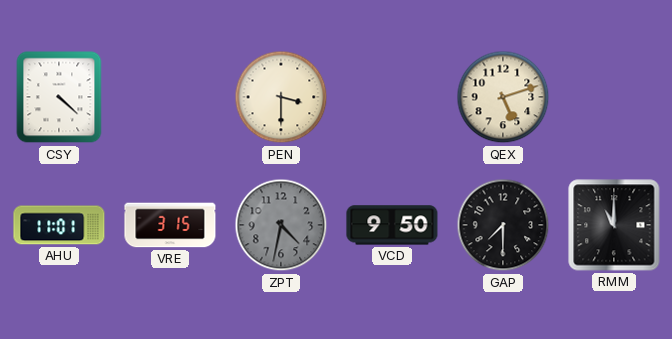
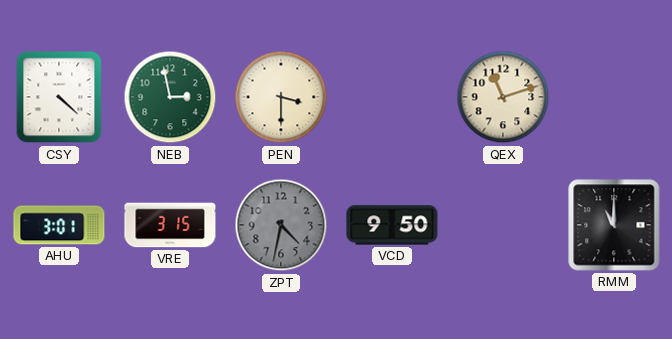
NEB: none -> 2:58 (170, 97)
QEX: 5:12 -> 11:12 (503, 97)
AHU: 11:01 -> 3:01 (59, 225)
GAP: 7:30 -> none (503, 225)
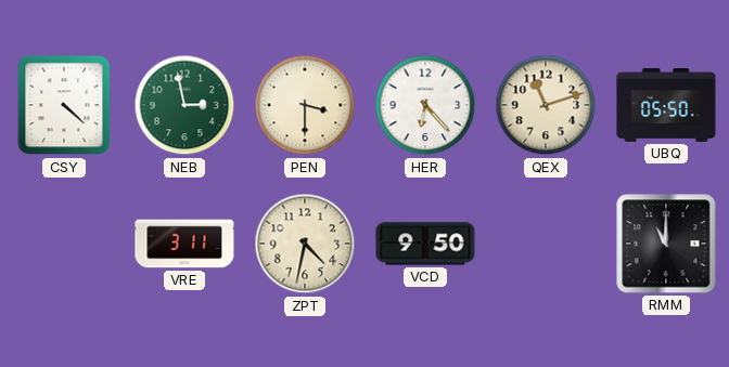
HER: none -> 6:23 (425, 105)
UBQ: none -> 05:50 (666, 105)
AHU: 3:01 -> none (59, 225)
VRE: 3:15 -> 3:11 (184, 244)
ZPT dial: grey -> cream (305, 244)
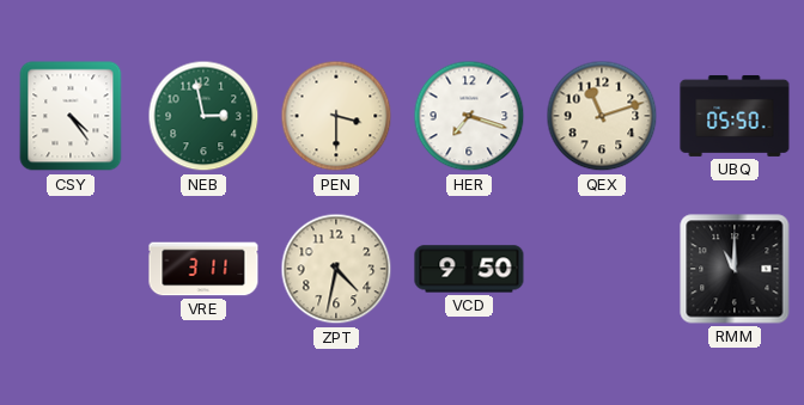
CSY: 4:22 -> 4:24 (71, 116)
HER: 6:23 -> 7:18 (469, 116)
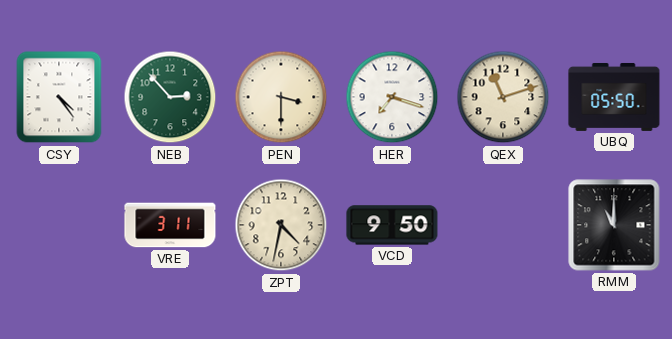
NEB: 2:58 -> 2:53 (170, 97)
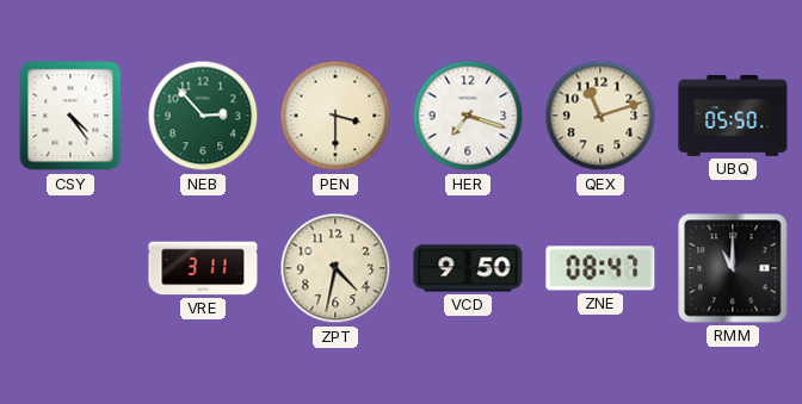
ZNE: none -> 08:47 (600, 268)
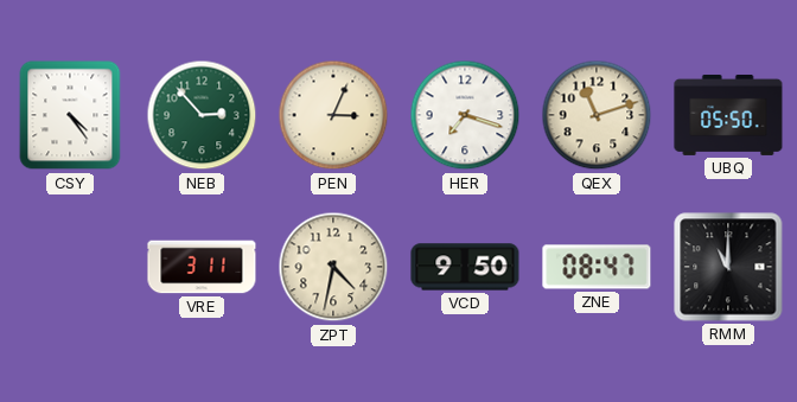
PEN: 3:30 -> 3:04 (333, 115)
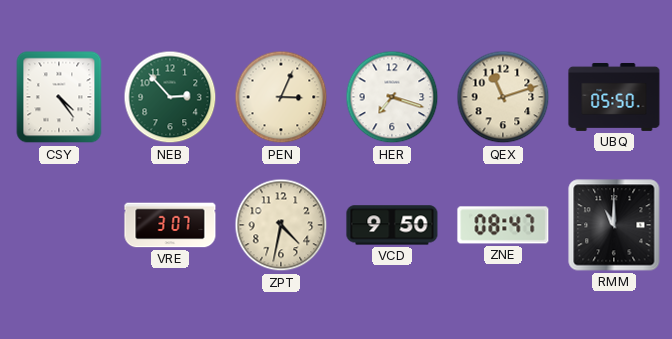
VRE: 3:11 -> 3:07 (170, 225)
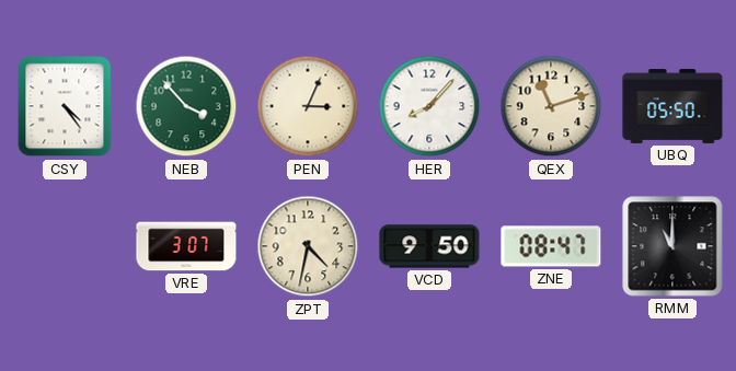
NEB: 2:53 -> 3:53 (186, 106)
HER: 7:18 -> 8:07 (429, 106)
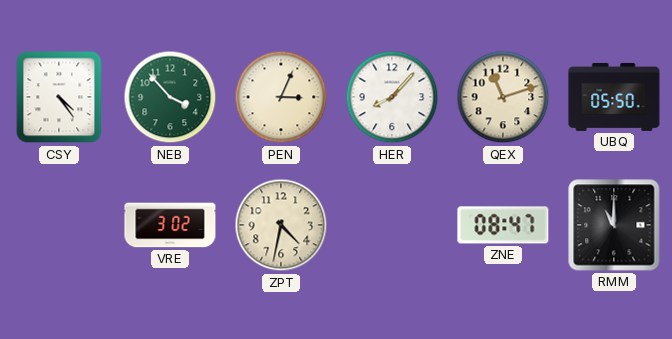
VRE: 3:07 -> 3:02 (170, 225)
VCD: 9:50 -> none (429, 246)
